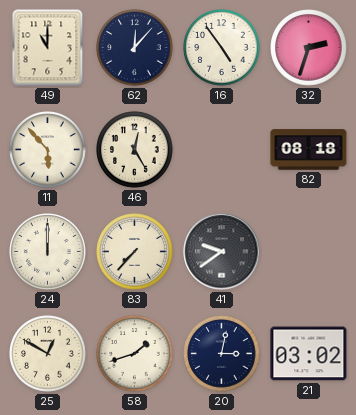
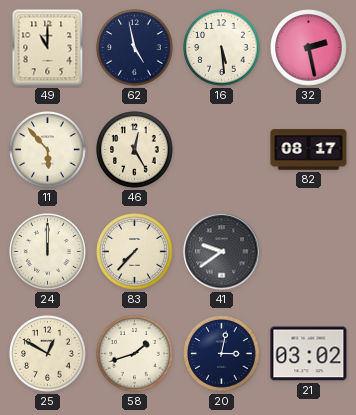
62: 12:07 -> 4:58 (135, 48)
16: 4:54 -> 5:29 (222, 48)
32: 2:33 -> 2:28 (309, 48)
82: 08:18 -> 08:17 (309, 150)
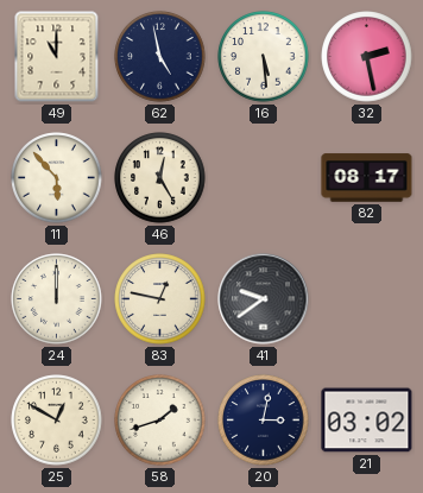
83: 7:37 -> 12:47 (160, 299)
